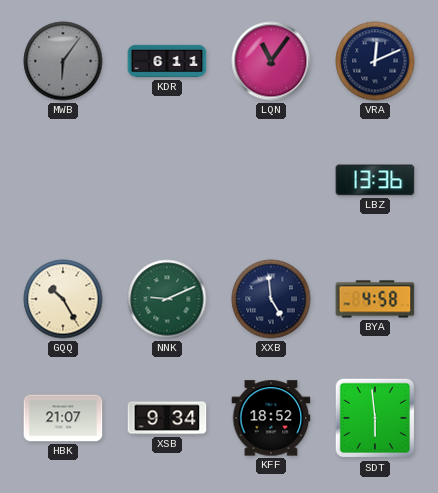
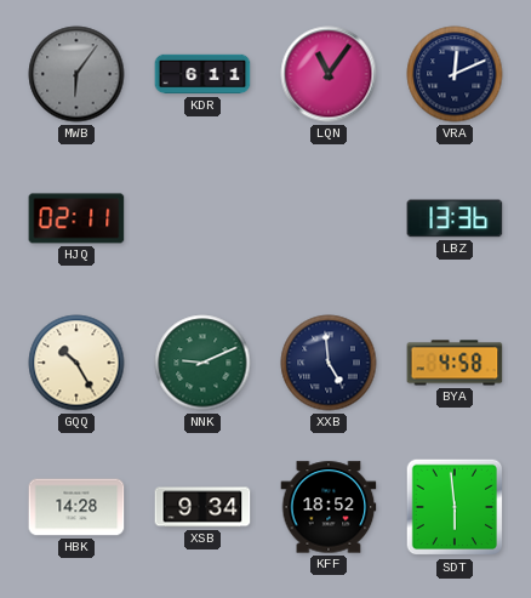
HJQ: none -> 02:11 (76, 218)
HBK: 21:07 -> 14:28 (76, 507)
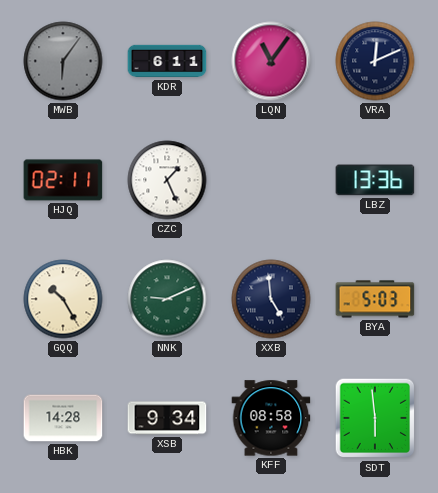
CZC: none -> 1:26 (167, 180)
BYA: 4:58 -> 5:03 (375, 299)
KFF: 18:52 -> 08:58 (271, 418)
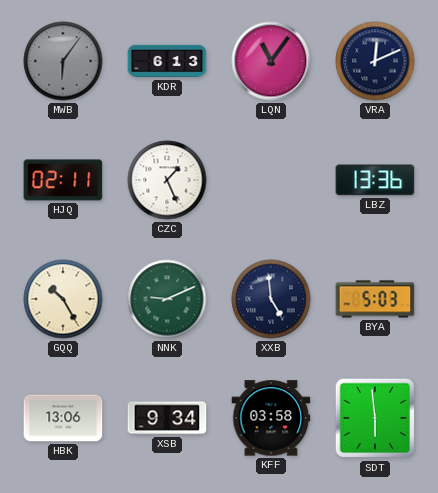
KDR: 6:11 -> 6:13 (167, 61)
HBK: 14:28 -> 13:06 (63, 418)
KFF: 08:58 -> 03:58 (271, 418)
